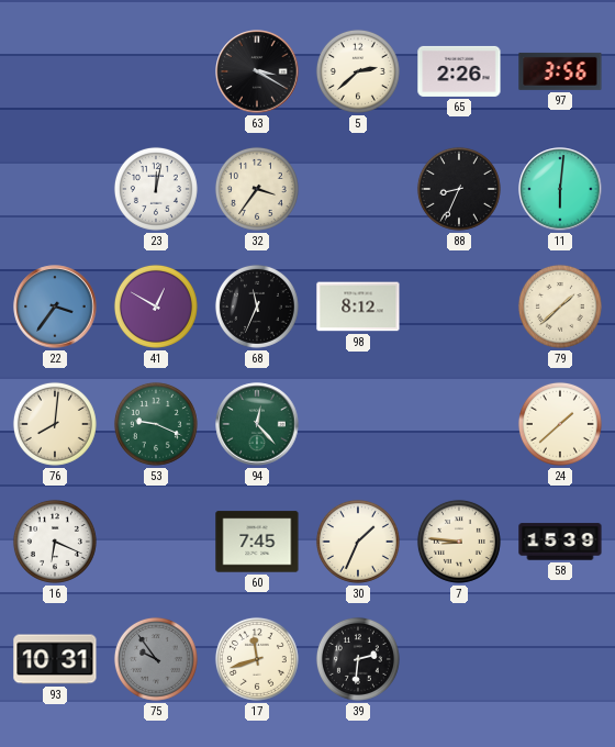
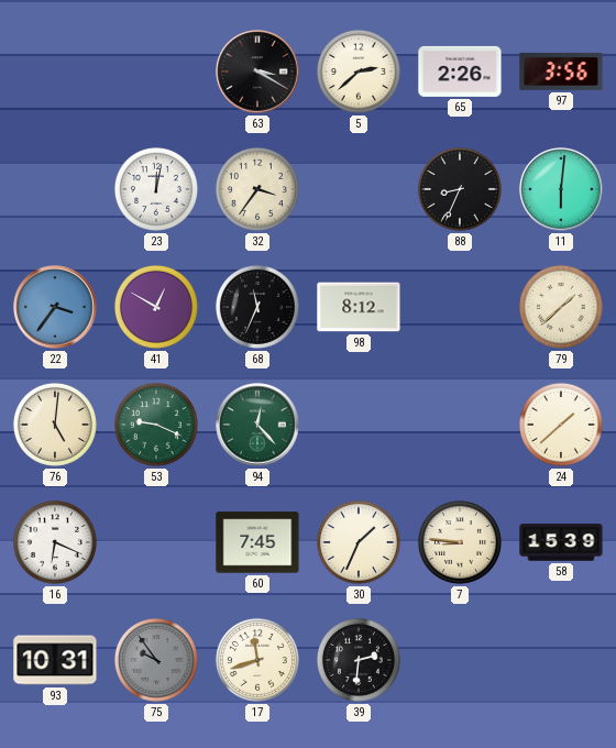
76: 8:01 -> 5:01 (55, 425)
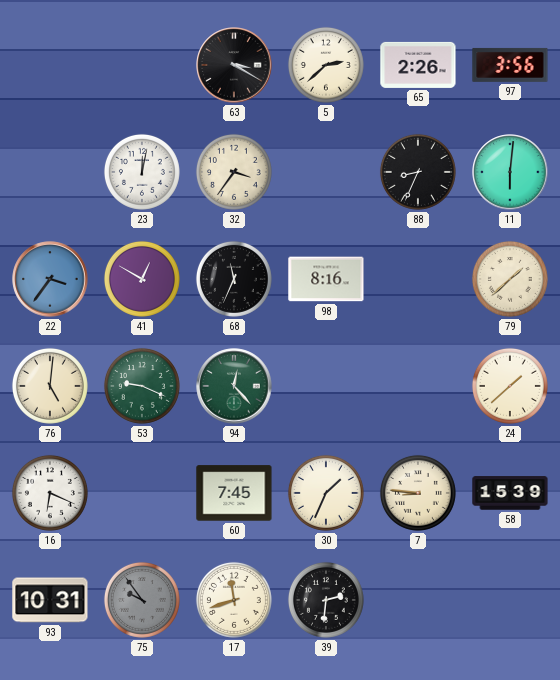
98: 8:12 -> 8:16 (326, 279)
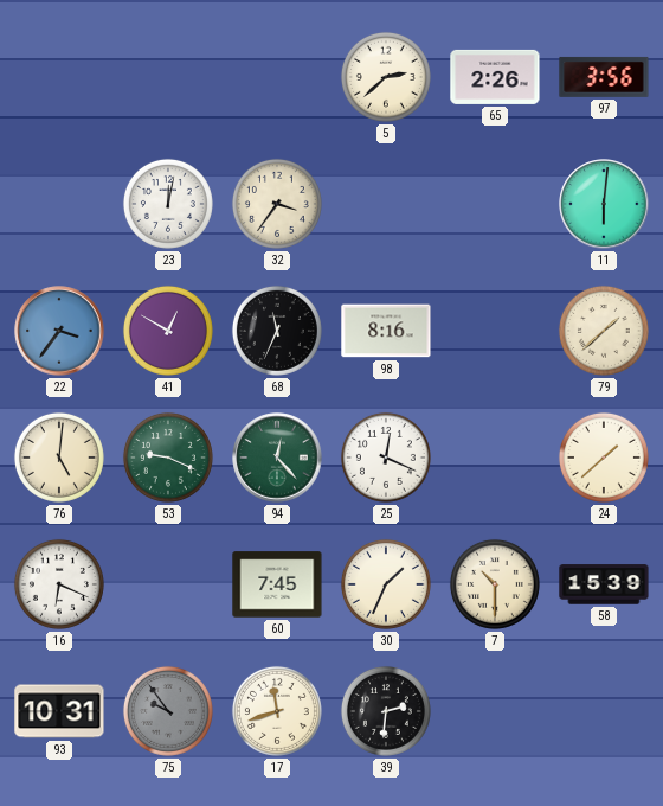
63: 3:20 -> none (234, 65)
88: 8:34 -> none (418, 172)
25: none -> 12:19 (386, 458)
7: 8:46 -> 10:30 (495, 584)
